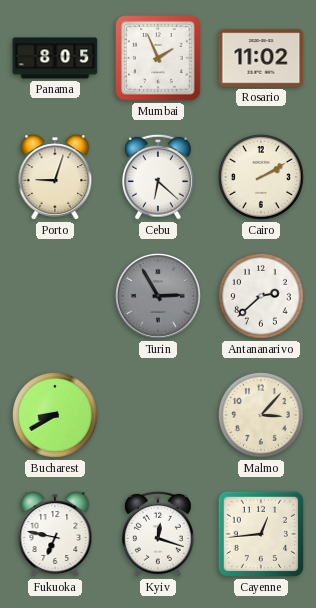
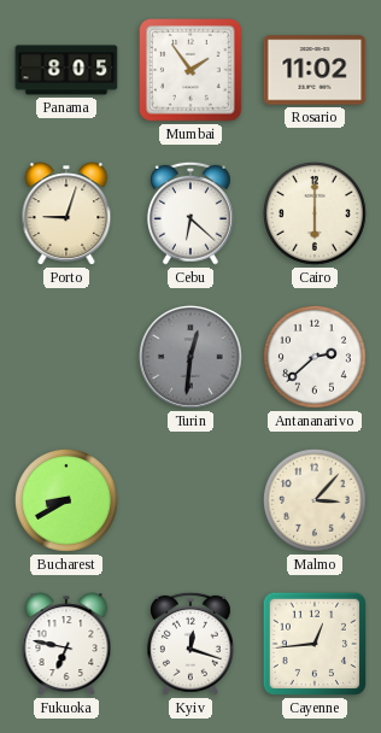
Mumbai: 1:56 -> 1:54 (190, 70)
Cairo: 2:10 -> 6:00 (315, 213)
Turin: 2:55 -> 12:31 (192, 358)
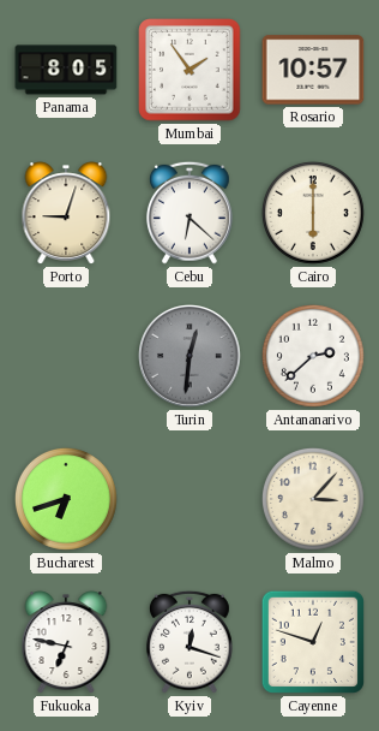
Rosario: 11:02 -> 10:57 (313, 70)
Bucharest: 8:40 -> 6:42 (66, 499)
Cayenne: 12:44 -> 12:48 (313, 642)
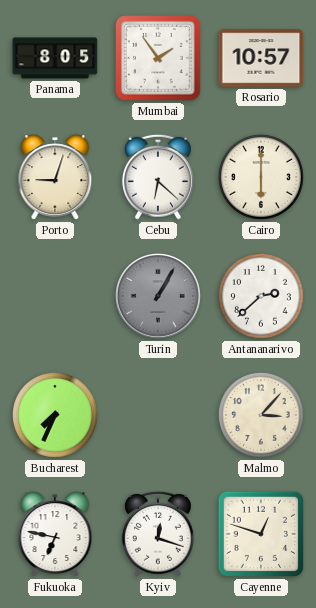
Turin: 12:31 -> 1:05 (159, 297)
Bucharest: 6:42 -> 7:34 (55, 415)
